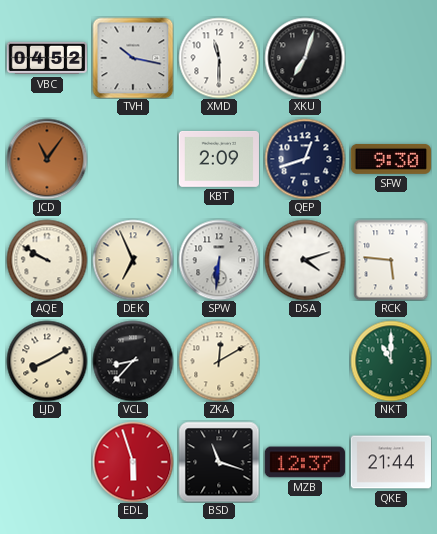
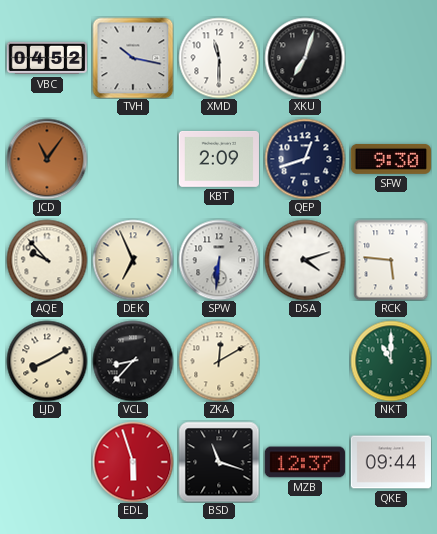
AQE: 9:50 -> 9:53 (47, 260)
QKE: 21:44 -> 09:44 (390, 462)
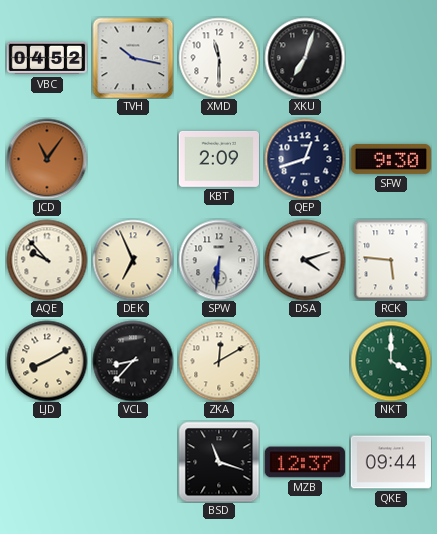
NKT: 11:00 -> 4:00 (391, 361)
EDL: 5:57 -> none (133, 462)
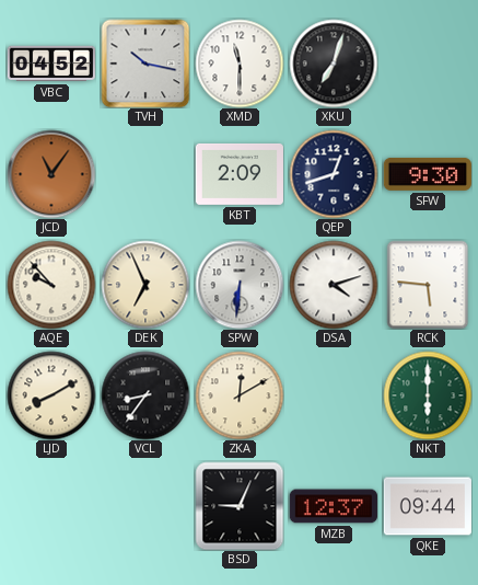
VCL: 8:37 -> 8:36 (145, 395)
NKT: 4:00 -> 6:00 (428, 395)
BSD: 11:18 -> 9:04 (240, 506)
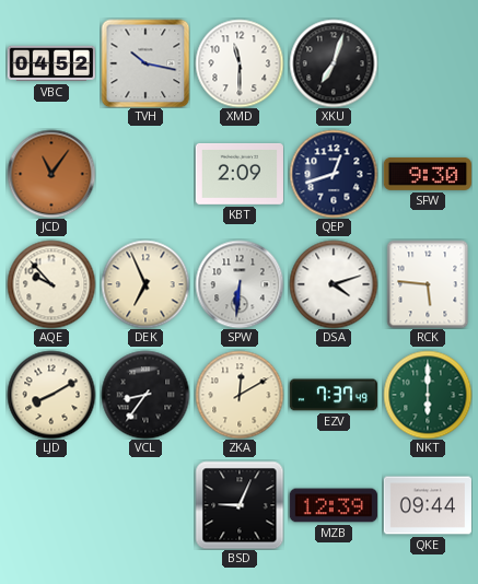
EZV: none -> 7:37 (334, 395)
MZB: 12:37 -> 12:39 (334, 505)
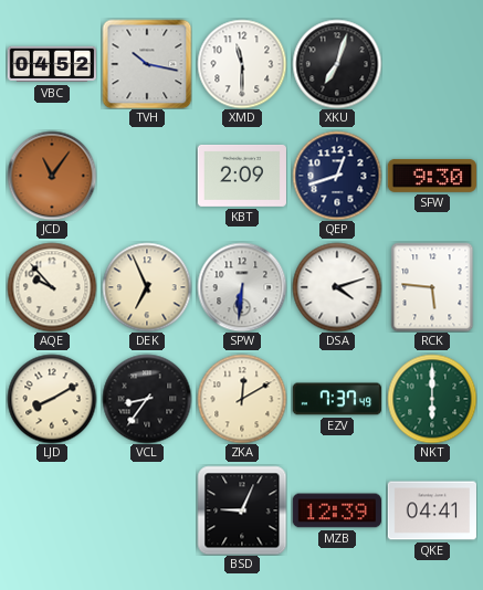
QKE: 09:44 -> 04:41 (431, 510)
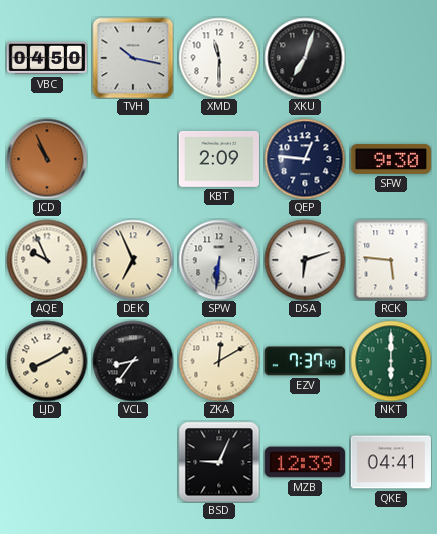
VBC: 04:52 -> 04:50 (46, 58)
JCD: 11:06 -> 10:56 (47, 159)
QEP: 12:42 -> 12:46 (305, 159)
AQE: 9:53 -> 9:56 (47, 260)
DSA: 4:12 -> 6:12 (305, 260)
